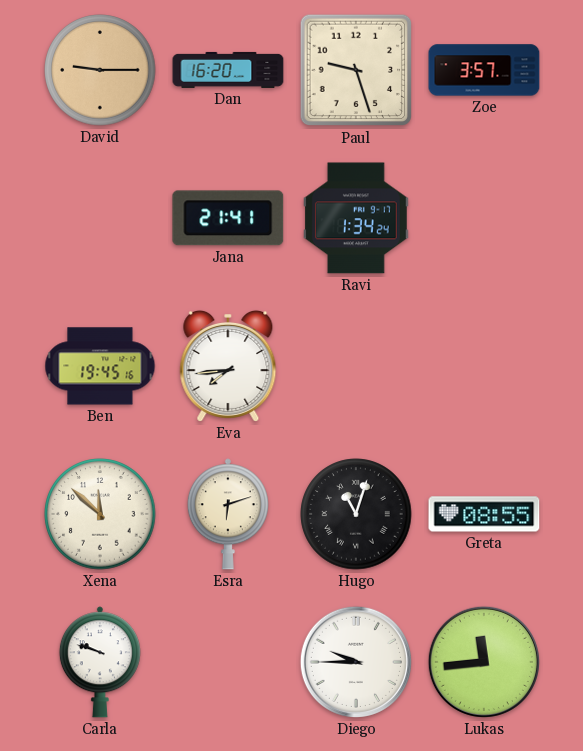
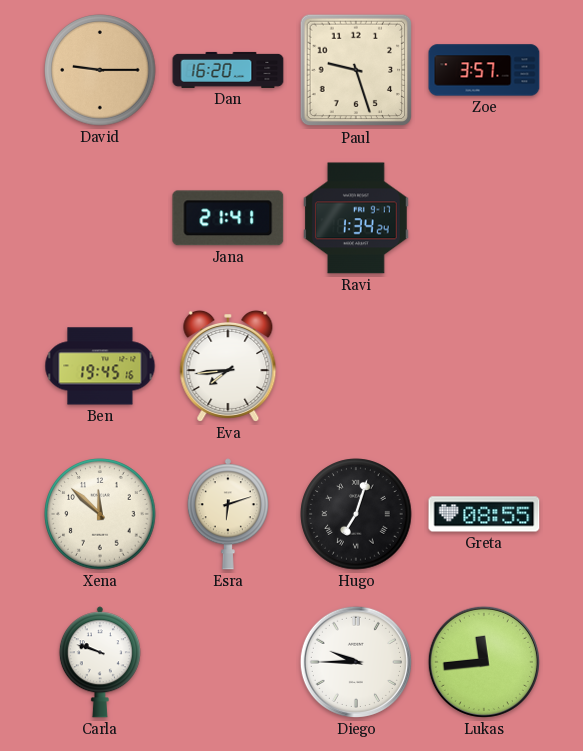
Hugo: 11:03 -> 7:03 (356, 514)
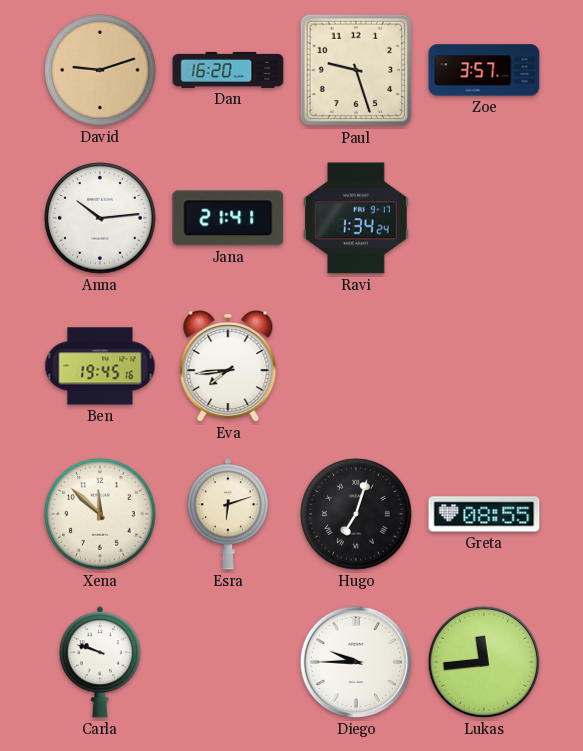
David: 9:15 -> 9:12 (100, 70)
Anna: none -> 10:14 (100, 218)
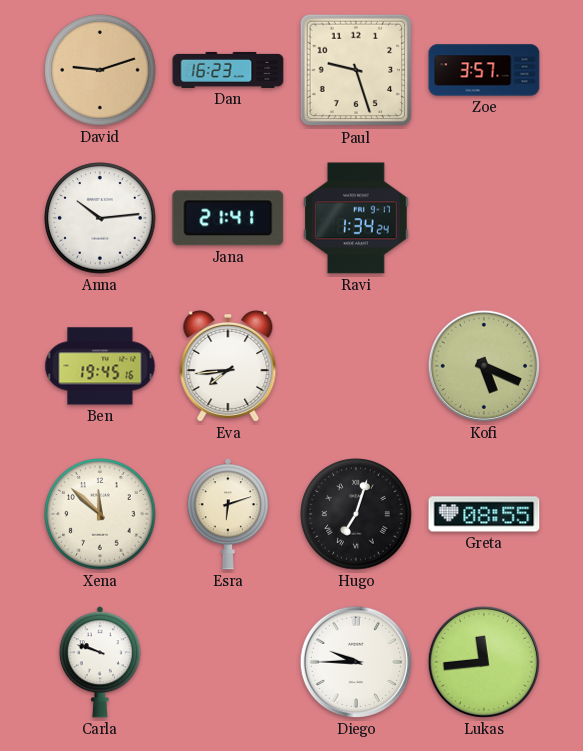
Dan: 16:20 -> 16:23 (228, 70)
Kofi: none -> 5:19 (484, 366)
